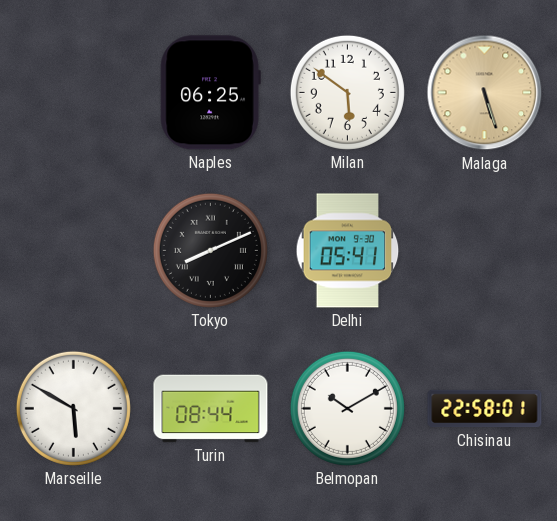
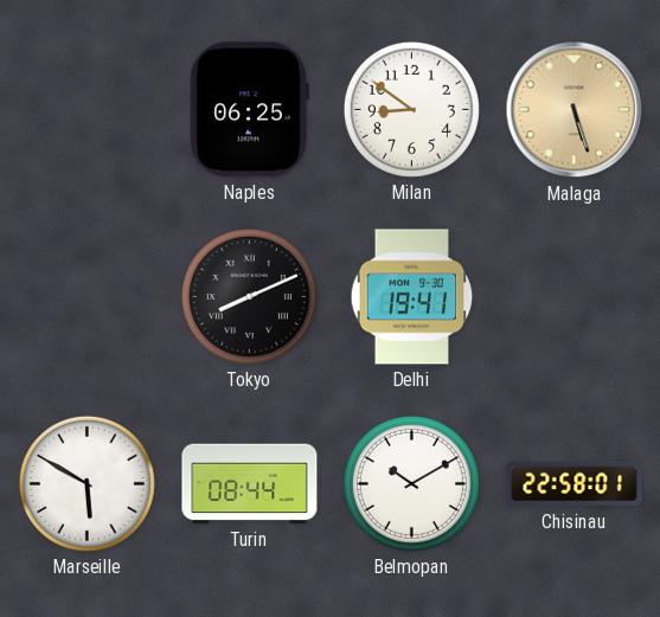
Milan: 5:51 -> 8:51 (411, 109)
Delhi: 05:41 -> 19:41 (412, 297)
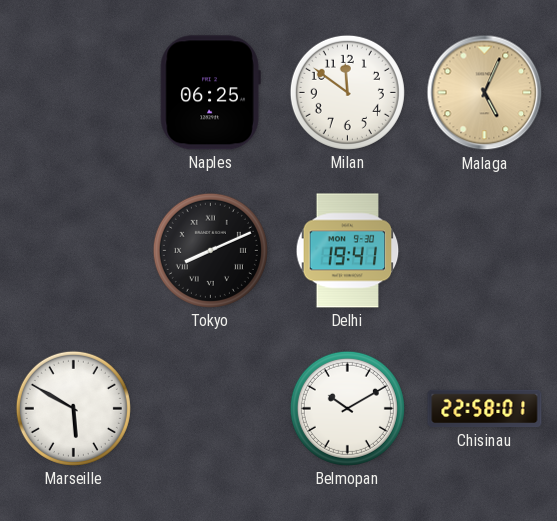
Milan: 8:51 -> 11:51 (347, 92)
Malaga: 5:27 -> 5:04 (485, 93)
Turin: 08:44 -> none (250, 484)
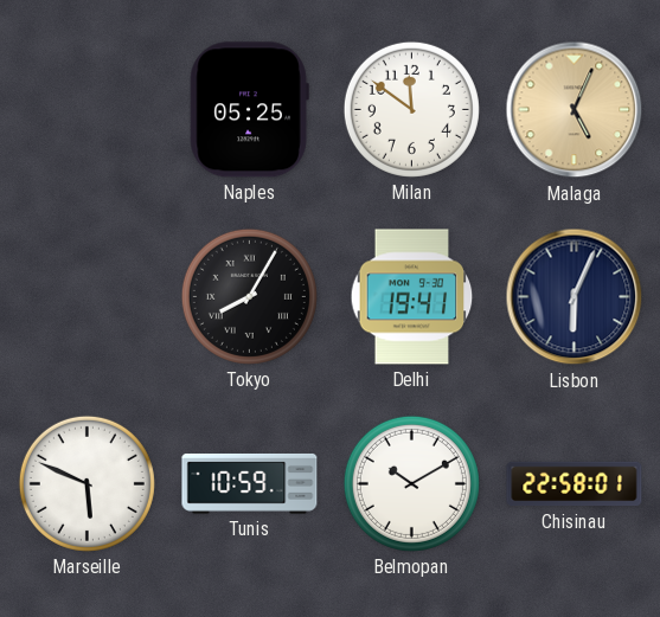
Naples: 06:25 -> 05:25 (249, 110)
Tokyo: 8:11 -> 8:05 (249, 296)
Lisbon: none -> 6:04 (575, 297)
Marseille: 5:50 -> 5:49 (86, 483)
Tunis: none -> 10:59 (250, 483)
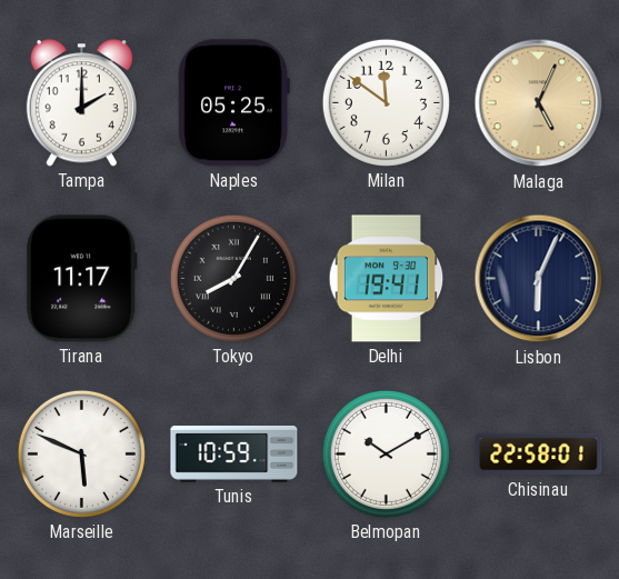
Tampa: none -> 2:00 (81, 103)
Tirana: none -> 11:17 (81, 279)
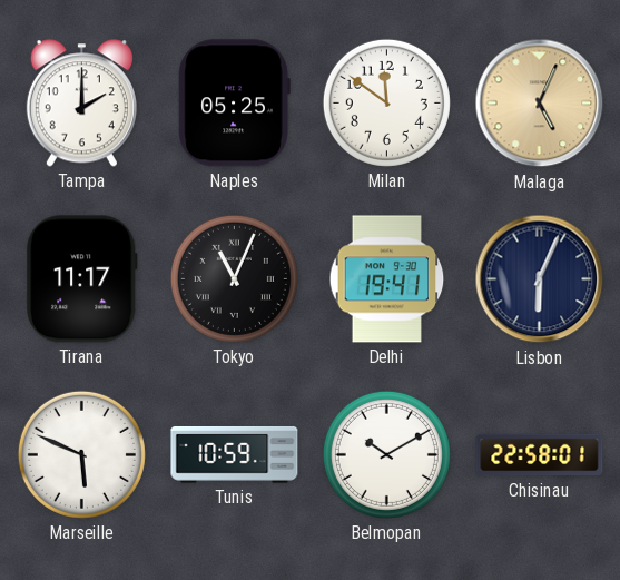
Tokyo: 8:05 -> 11:04 (234, 278)
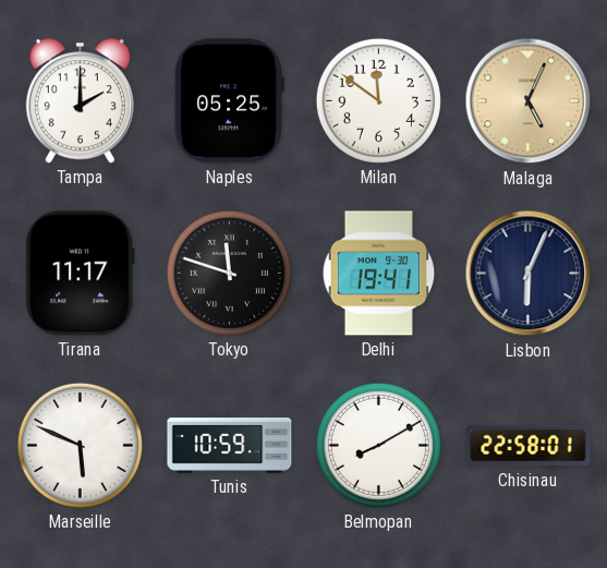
Tokyo: 11:04 -> 11:48 (229, 273)
Belmopan: 10:10 -> 8:10 (378, 445)
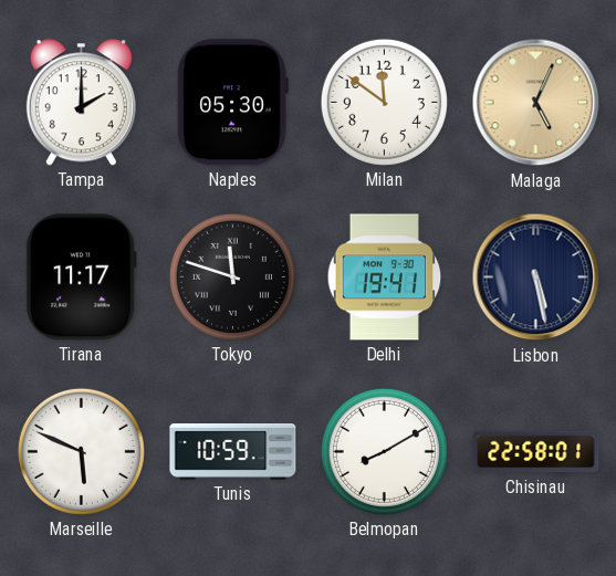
Naples: 05:25 -> 05:30 (232, 103)
Lisbon: 6:04 -> 5:28 (536, 277)
